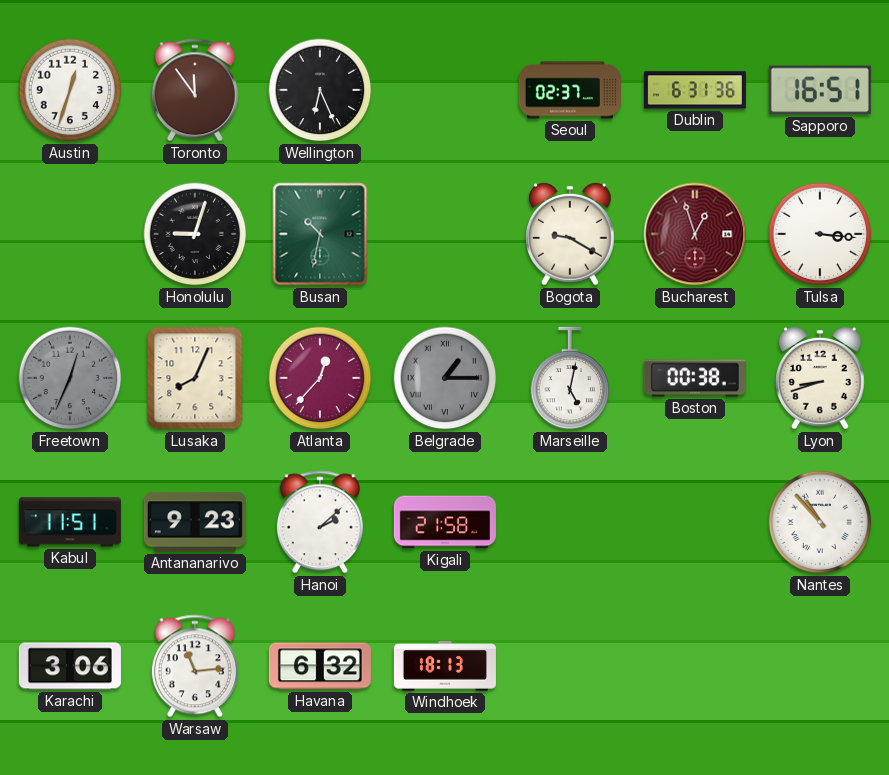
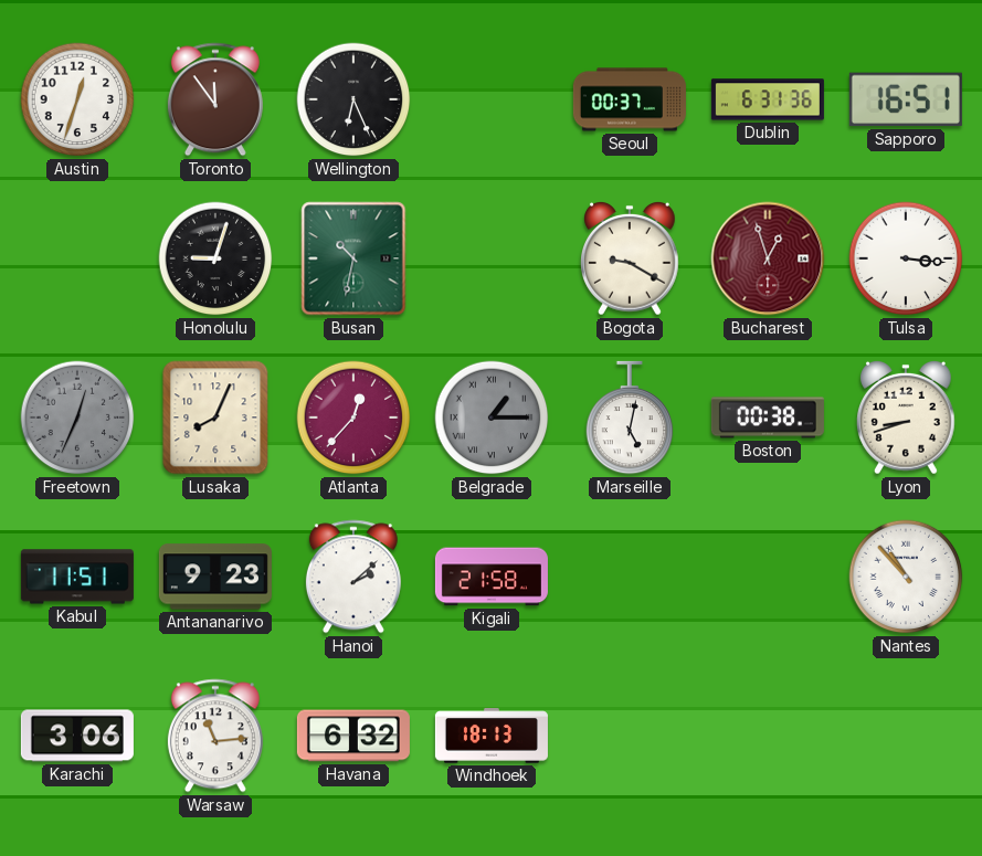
Seoul: 02:37 -> 00:37 (630, 99)
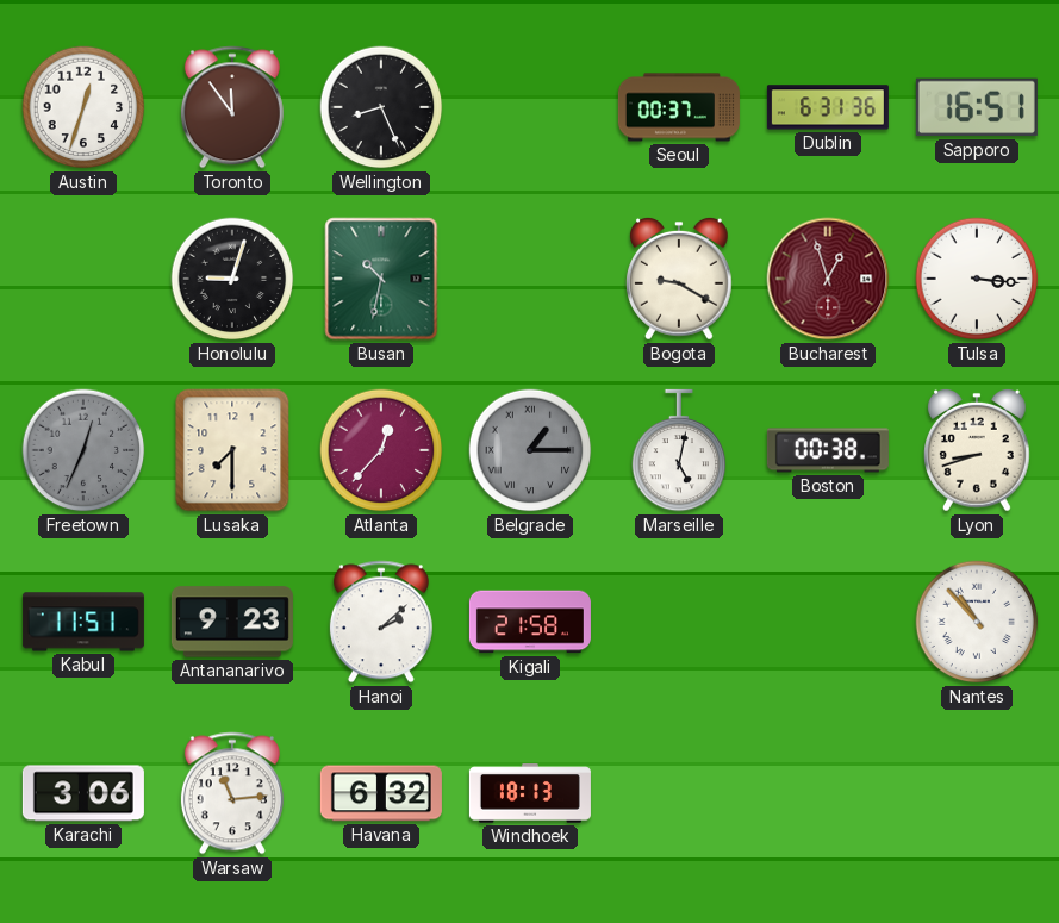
Wellington: 6:26 -> 8:26 (381, 107)
Lusaka: 8:04 -> 7:30 (232, 450)
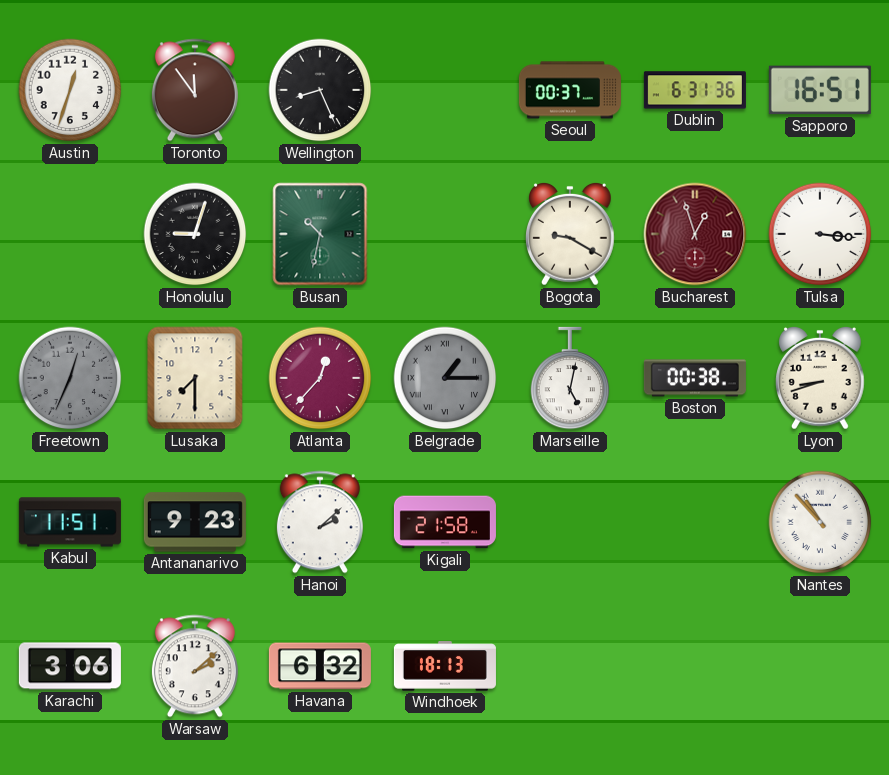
Warsaw: 11:14 -> 2:08 (195, 666)
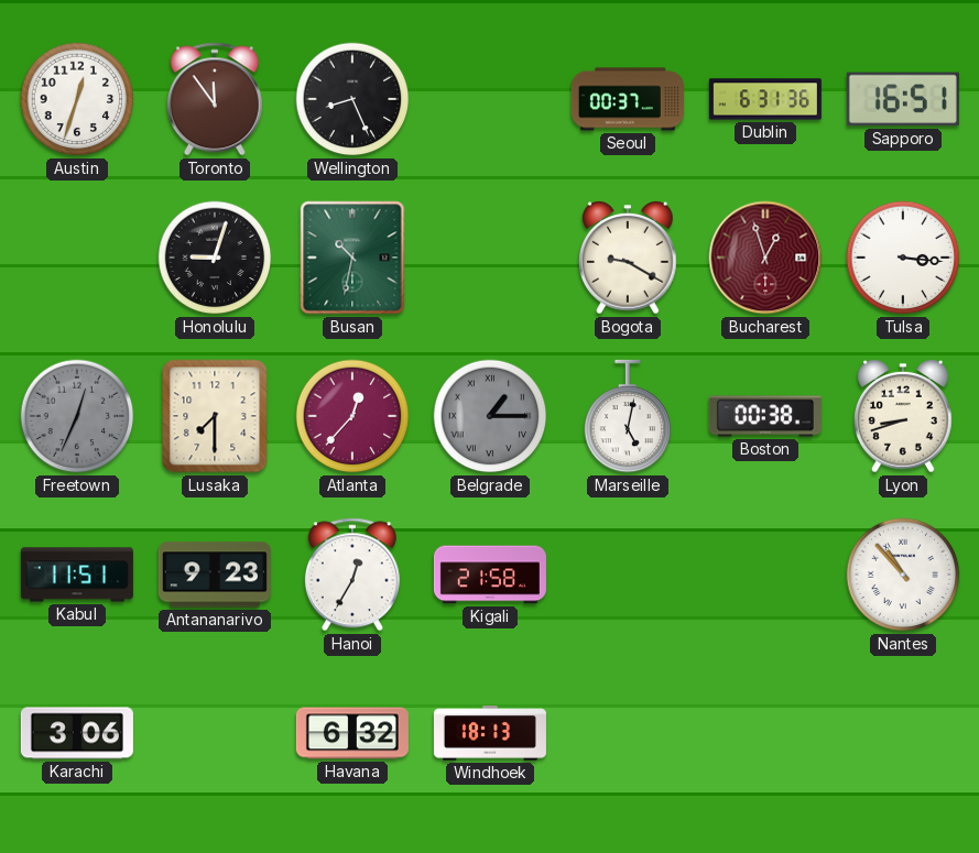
Hanoi: 2:08 -> 12:35 (352, 575)
Warsaw: 2:08 -> none (195, 666)
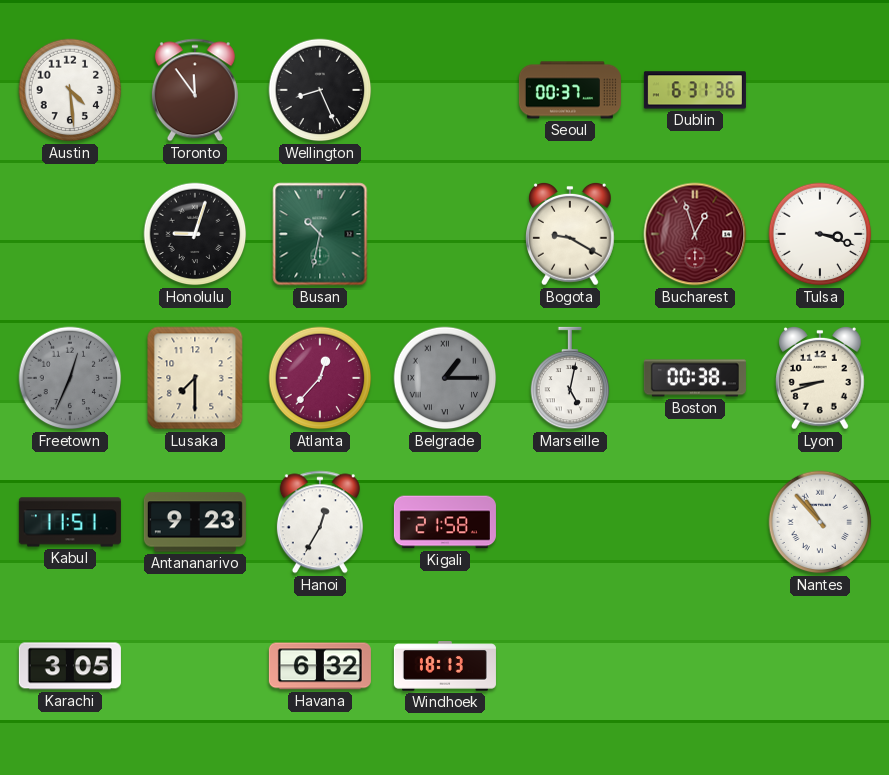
Austin: 12:33 -> 4:29 (70, 90)
Sapporo: 16:51 -> none (903, 99)
Tulsa: 3:16 -> 3:18 (820, 234)
Karachi: 3:06 -> 3:05 (70, 666)
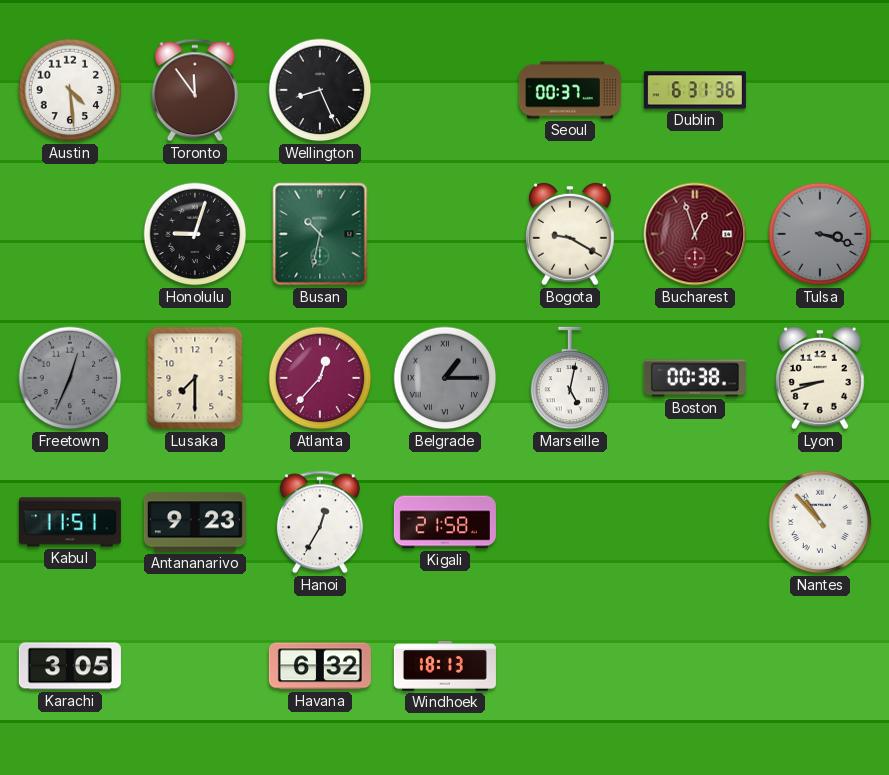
Tulsa dial: white -> grey (820, 234)
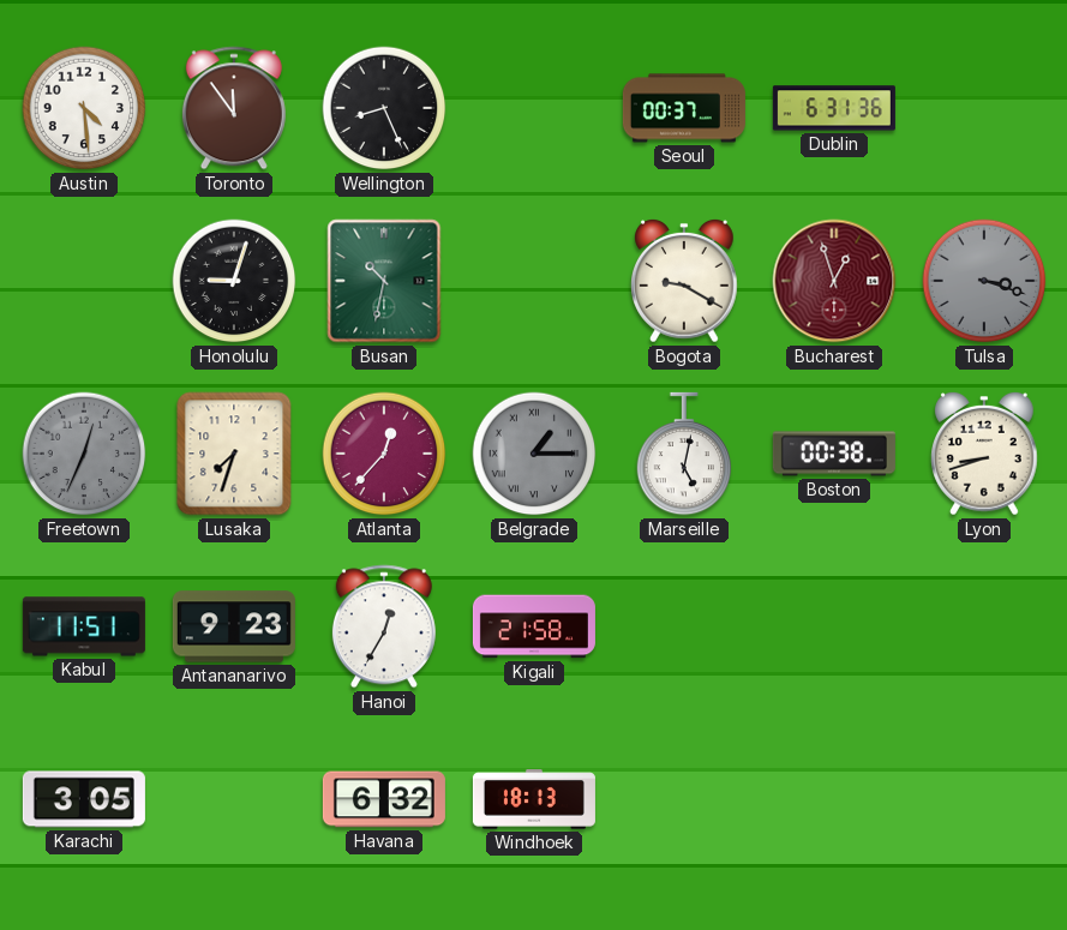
Lusaka: 7:30 -> 7:33 (234, 454)
Nantes: 10:53 -> none (820, 522)
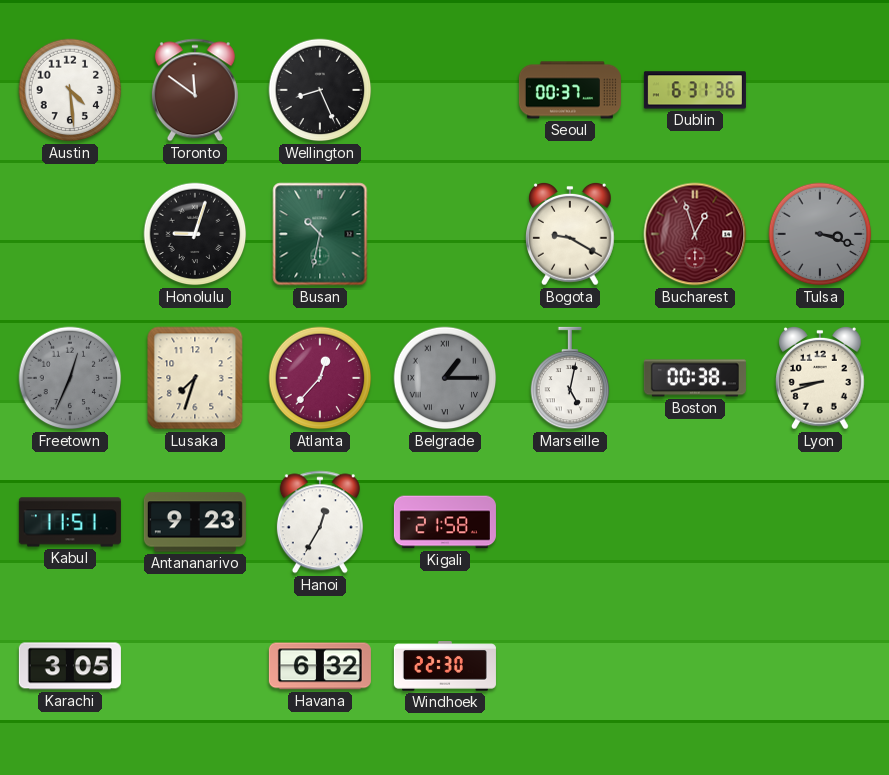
Toronto: 11:54 -> 11:51 (195, 90)
Windhoek: 18:13 -> 22:30 (445, 666)
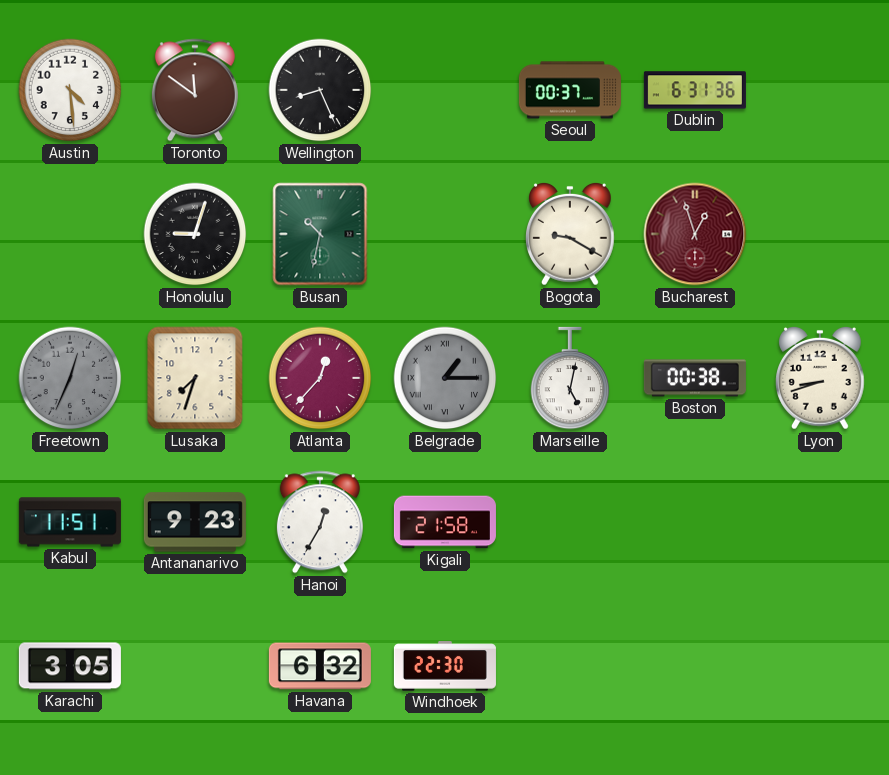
Tulsa: 3:18 -> none (820, 234)
